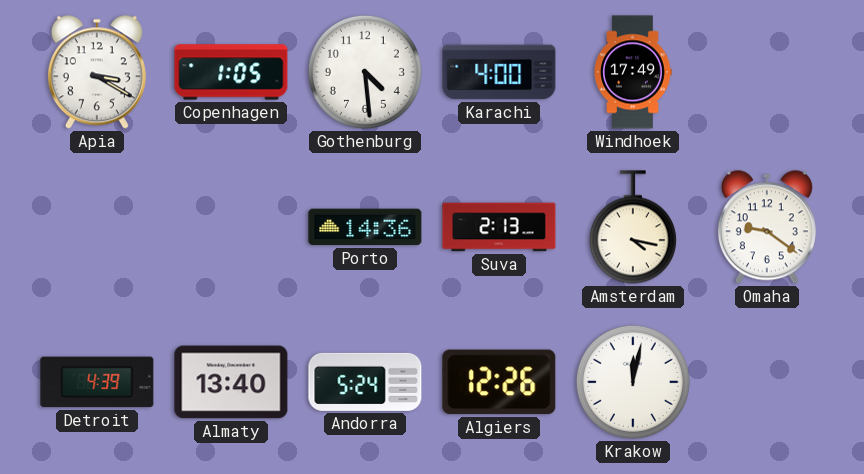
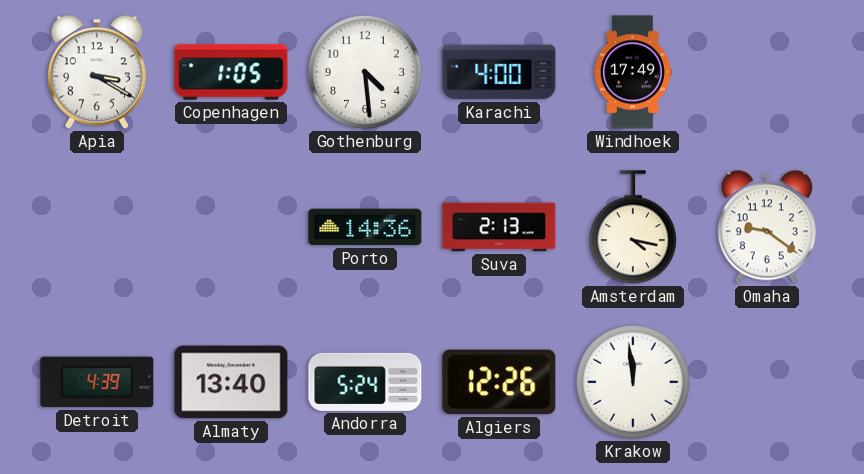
Krakow: 12:02 -> 11:59 (633, 382)
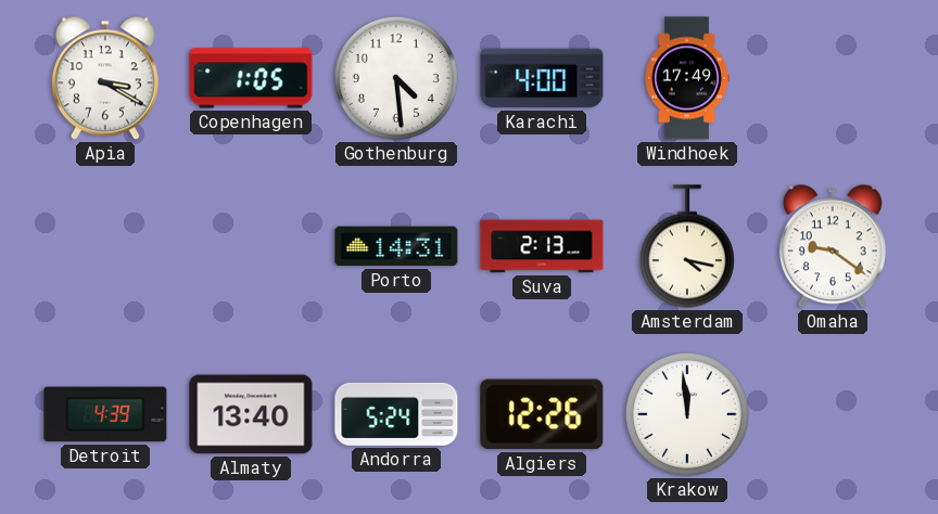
Porto: 14:36 -> 14:31 (396, 246)
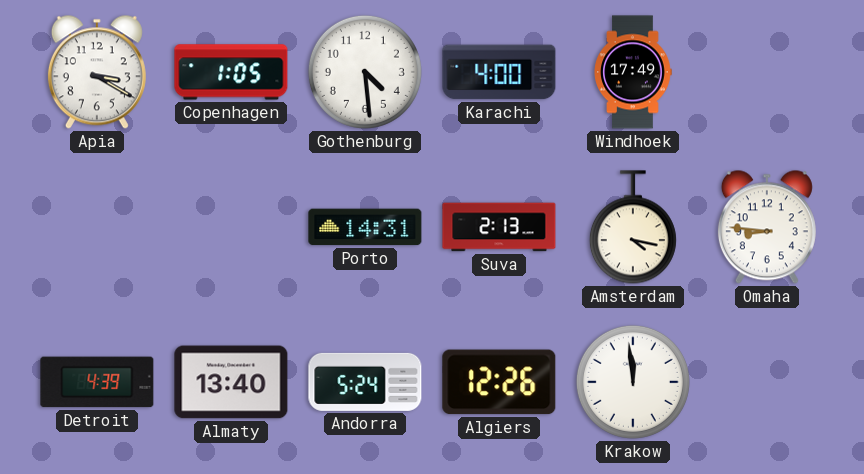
Omaha: 9:21 -> 8:46 (767, 227)
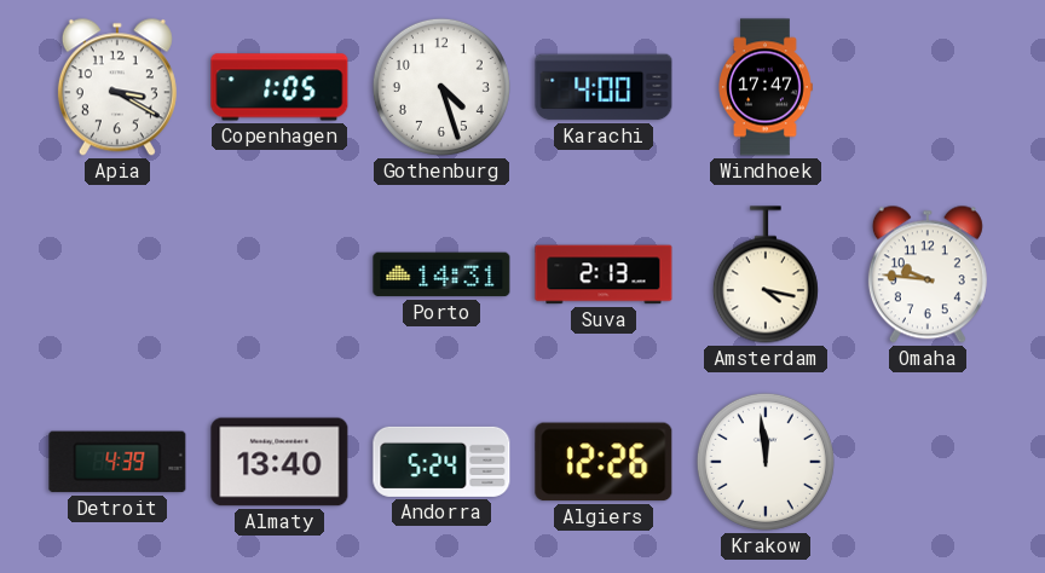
Gothenburg: 4:29 -> 4:27 (441, 87)
Windhoek: 17:49 -> 17:47 (766, 87)
Omaha: 8:46 -> 9:46 (928, 274)
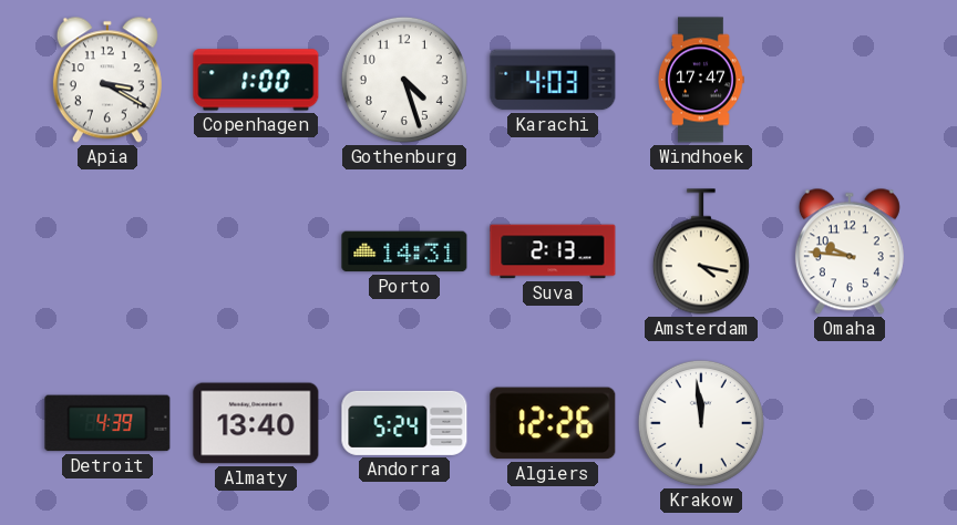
Copenhagen: 1:05 -> 1:00 (256, 80)
Karachi: 4:00 -> 4:03 (553, 80)
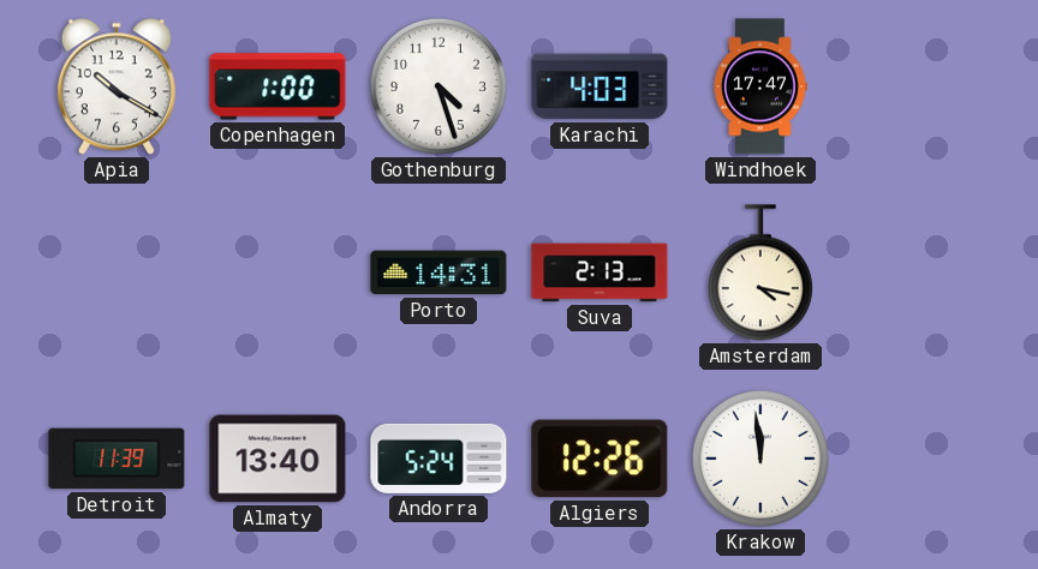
Apia: 3:20 -> 10:20 (117, 86)
Omaha: 9:46 -> none (850, 251)
Detroit: 4:39 -> 11:39 (117, 459)
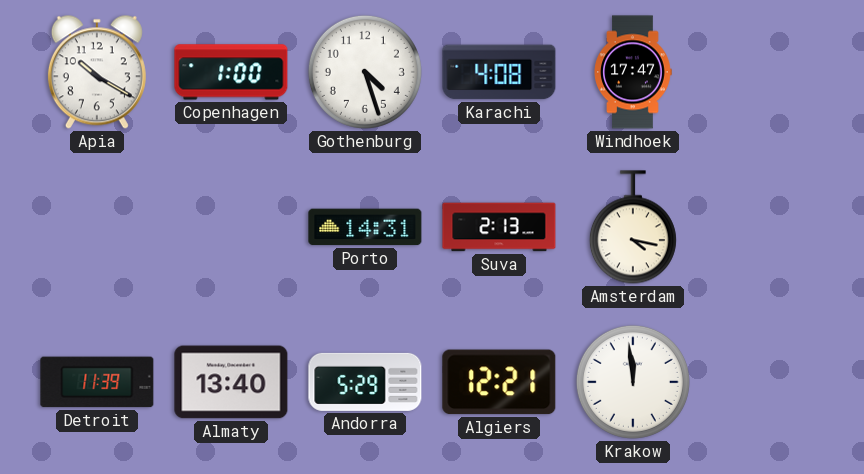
Karachi: 4:03 -> 4:08 (499, 72)
Andorra: 5:24 -> 5:29 (365, 382)
Algiers: 12:26 -> 12:21 (499, 382)
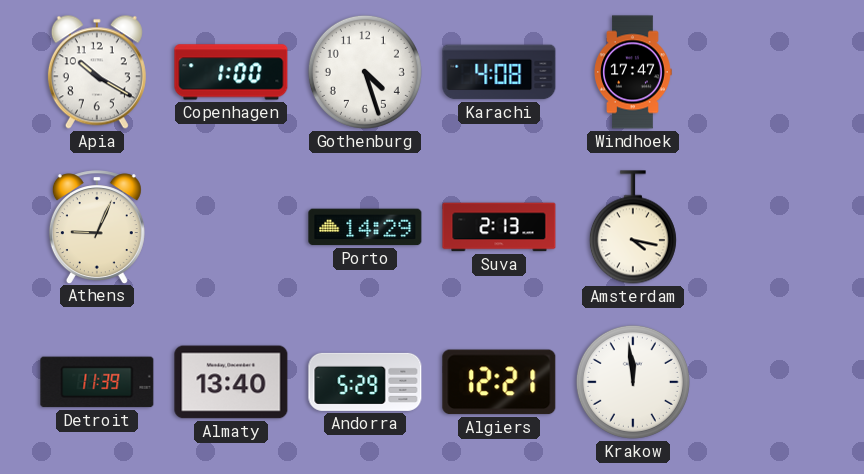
Athens: none -> 9:04 (97, 227)
Porto: 14:31 -> 14:29 (365, 227)
